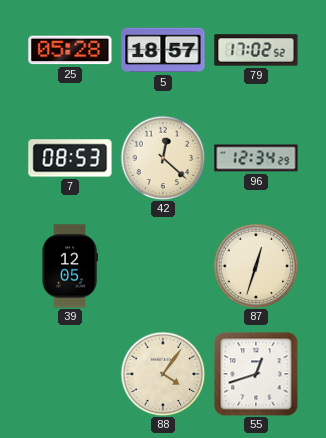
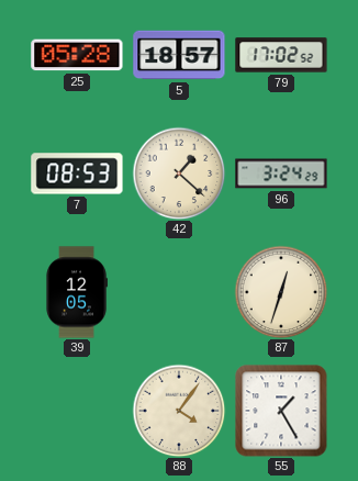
42: 12:22 -> 1:22 (179, 174)
96: 12:34 -> 3:24 (281, 174)
55: 12:42 -> 1:25 (281, 411)
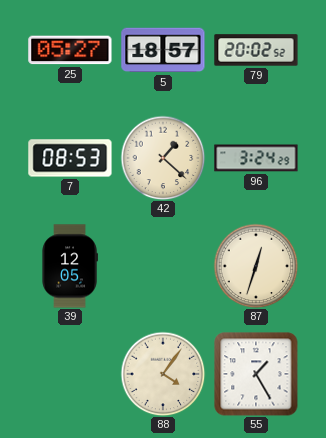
25: 05:28 -> 05:27 (70, 50)
79: 17:02 -> 20:02 (256, 50)
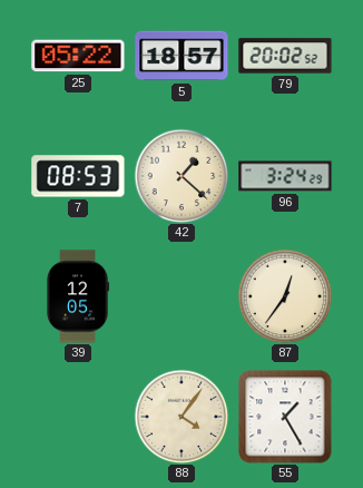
25: 05:27 -> 05:22 (78, 56)
87: 12:33 -> 12:36 (285, 296)
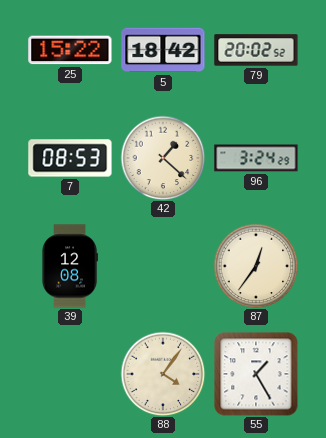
25: 05:22 -> 15:22 (70, 50)
5: 18:57 -> 18:42 (163, 50)
39: 12:05 -> 12:08 (70, 266)
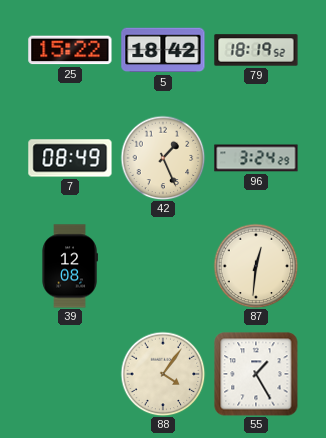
79: 20:02 -> 18:19 (256, 50)
7: 08:53 -> 08:49 (70, 158)
42: 1:22 -> 1:26 (163, 158)
87: 12:36 -> 12:31 (256, 266)
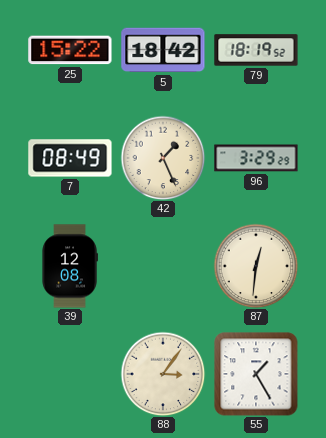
96: 3:24 -> 3:29 (256, 158)
88: 4:06 -> 3:06 (163, 374)
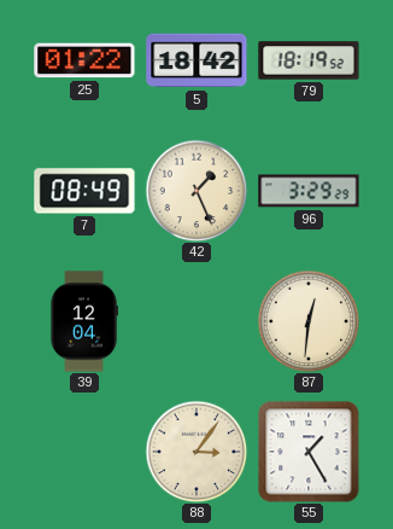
25: 15:22 -> 01:22 (84, 60)
39: 12:08 -> 12:04 (84, 321)
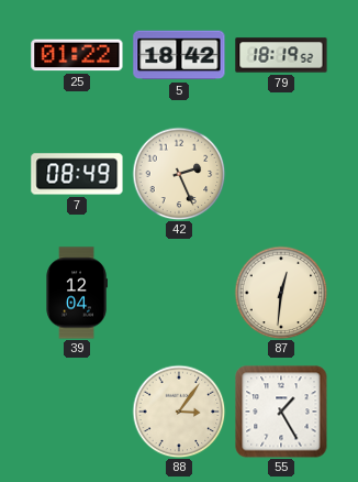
42: 1:26 -> 2:26 (179, 174)
96: 3:29 -> none (309, 191)
